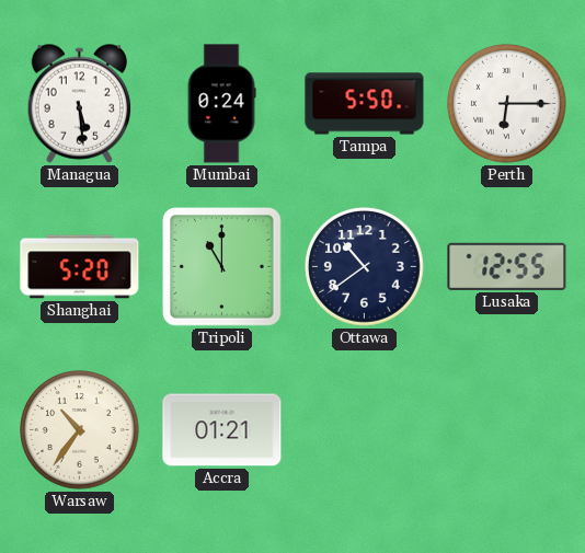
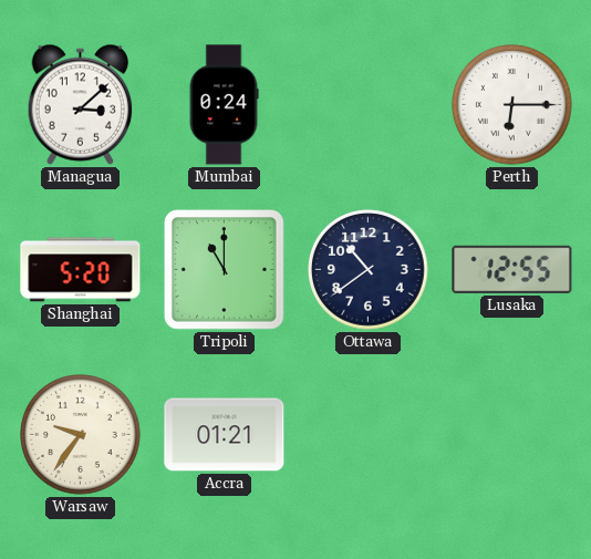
Managua: 5:29 -> 3:08 (81, 104)
Tampa: 5:50 -> none (365, 104)
Warsaw: 10:36 -> 9:36 (81, 435)
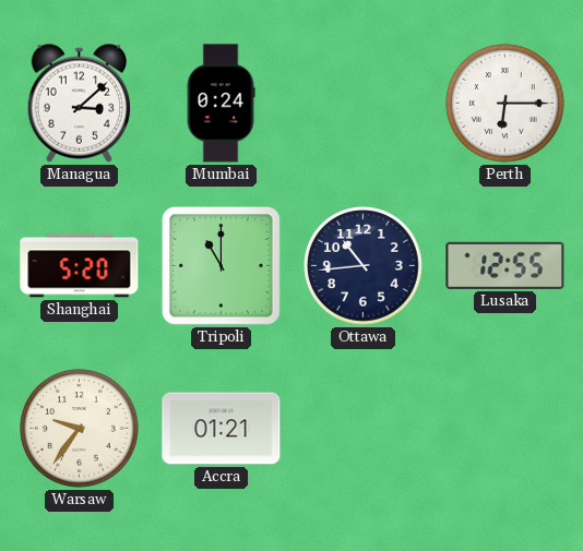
Ottawa: 10:39 -> 10:44 (364, 266)
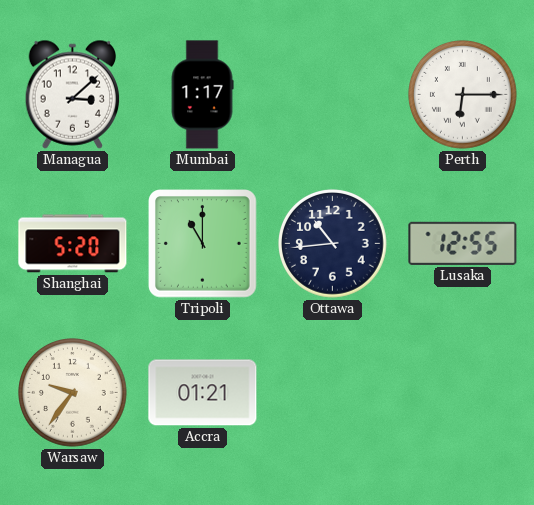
Mumbai: 0:24 -> 1:17 (202, 95)
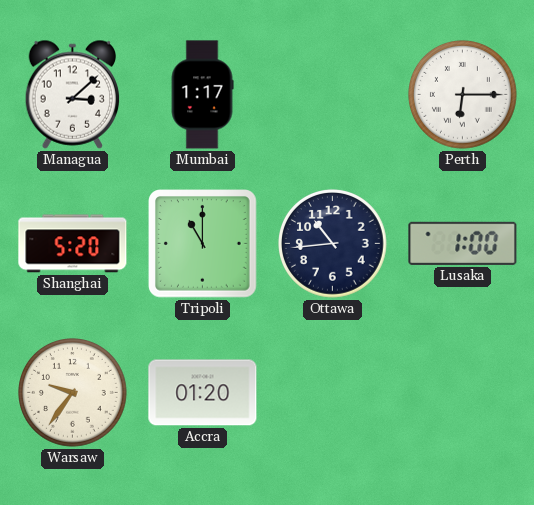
Lusaka: 12:55 -> 1:00 (463, 243)
Accra: 01:21 -> 01:20 (203, 393)
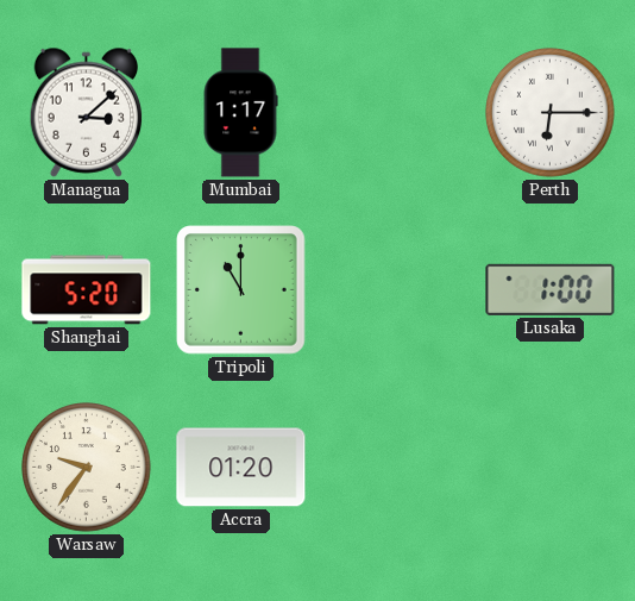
Ottawa: 10:44 -> none (333, 244)
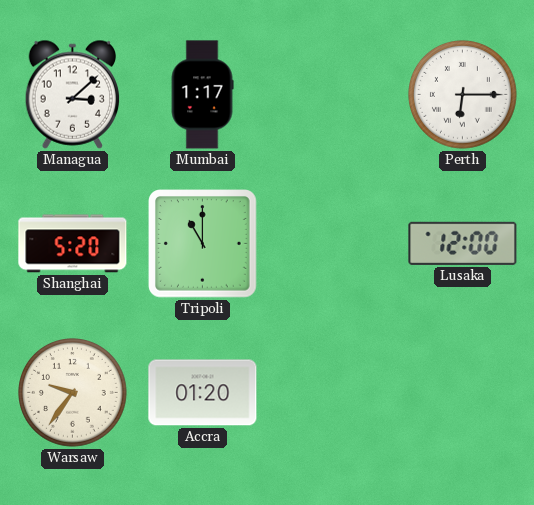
Lusaka: 1:00 -> 12:00 (463, 243)
